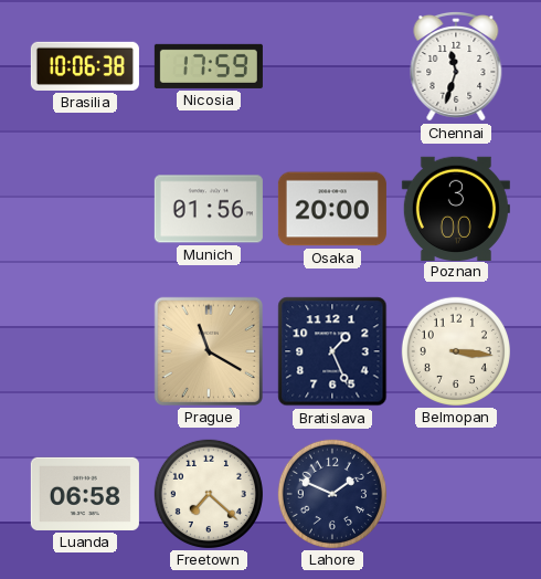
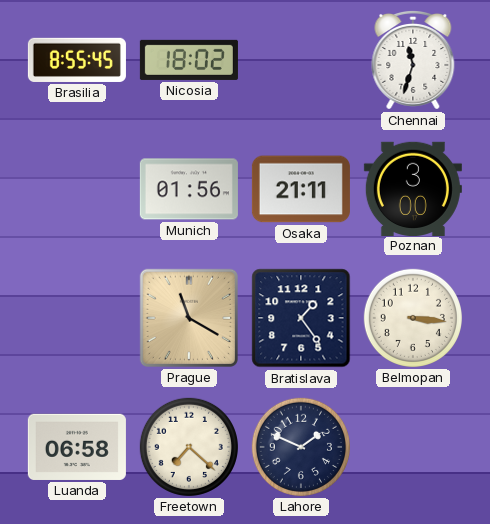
Brasilia: 10:06 -> 8:55 (77, 60)
Nicosia: 17:59 -> 18:02 (189, 60)
Osaka: 20:00 -> 21:11 (301, 189)
Bratislava: 1:26 -> 1:24 (301, 318)
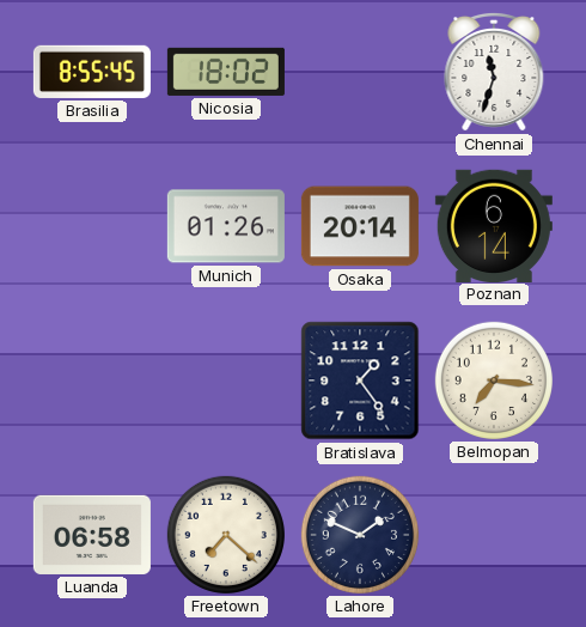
Munich: 01:56 -> 01:26 (226, 226)
Osaka: 21:11 -> 20:14 (360, 226)
Poznan: 3:00 -> 6:14 (494, 225)
Prague: 11:20 -> none (189, 318)
Belmopan: 3:16 -> 7:16 (494, 381)
